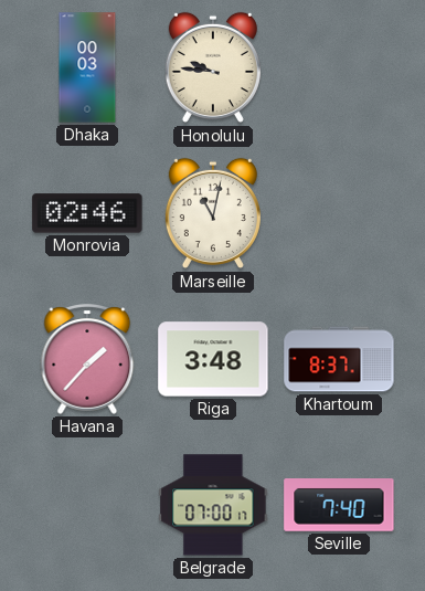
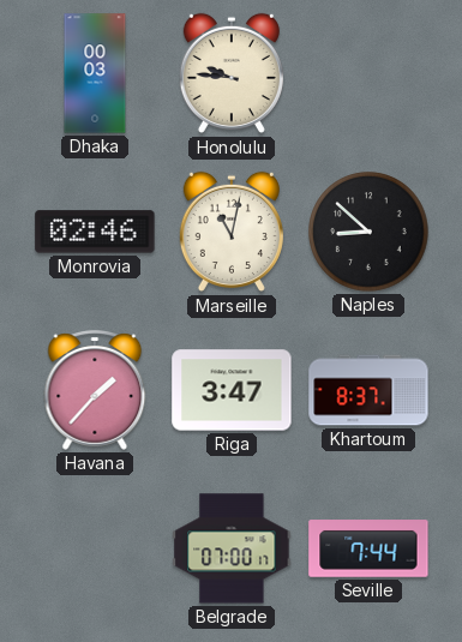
Naples: none -> 8:52 (368, 232)
Riga: 3:48 -> 3:47 (232, 390)
Seville: 7:40 -> 7:44 (368, 548)
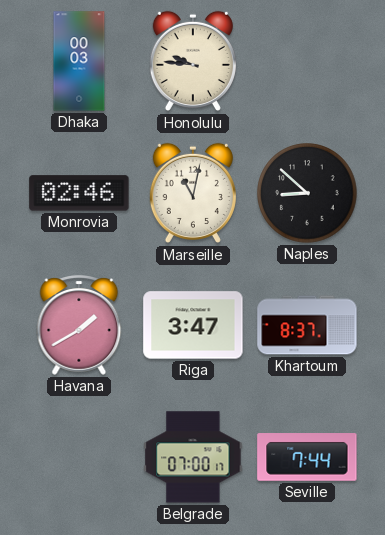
Havana: 1:37 -> 1:40 (79, 325)
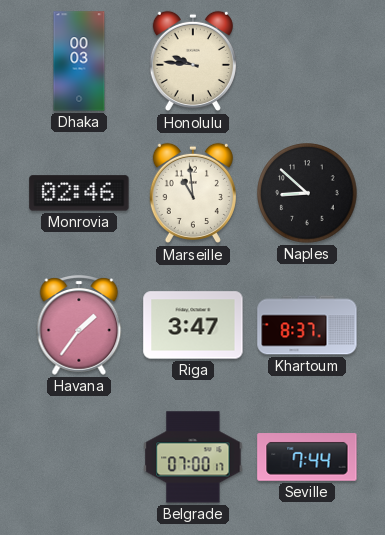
Marseille: 11:02 -> 10:59 (193, 193)
Havana: 1:40 -> 1:36 (79, 325)
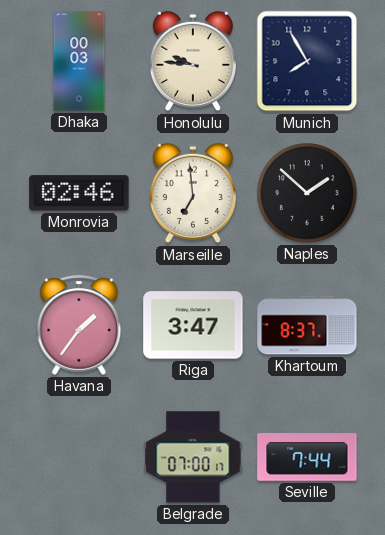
Munich: none -> 7:55 (307, 61)
Marseille: 10:59 -> 6:59 (193, 193)
Naples: 8:52 -> 1:52 (307, 193)
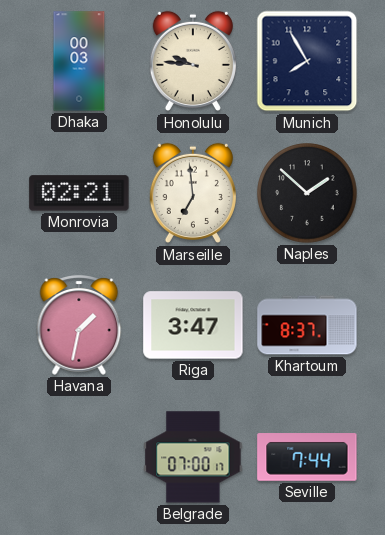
Monrovia: 02:46 -> 02:21 (79, 193)
Havana: 1:36 -> 1:32 (79, 325)
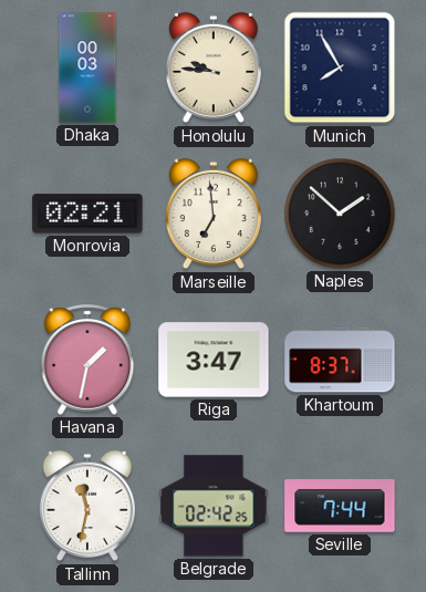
Tallinn: none -> 11:32 (87, 506)
Belgrade: 07:00 -> 02:42 (214, 506)
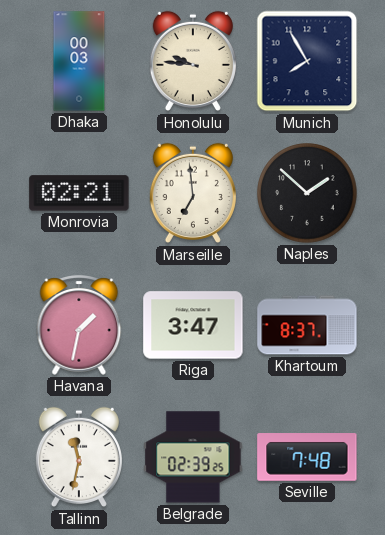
Belgrade: 02:42 -> 02:39 (193, 457)
Seville: 7:44 -> 7:48 (307, 457)
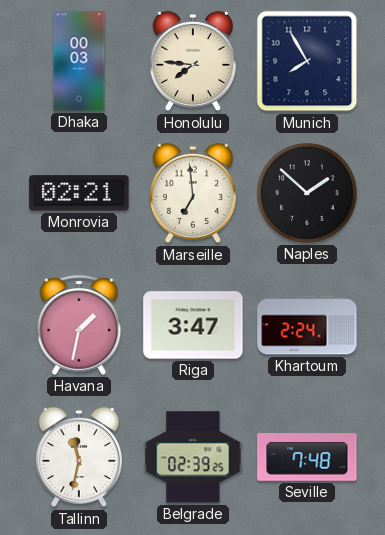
Honolulu: 9:46 -> 7:46 (193, 61)
Khartoum: 8:37 -> 2:24 (307, 325)
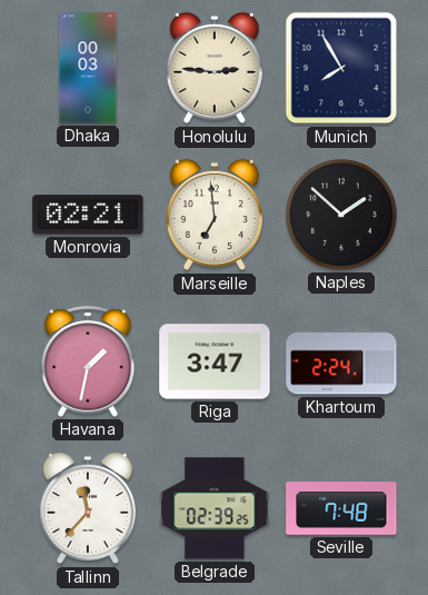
Honolulu: 7:46 -> 2:46 (215, 68)
Tallinn: 11:32 -> 11:37 (88, 508)
